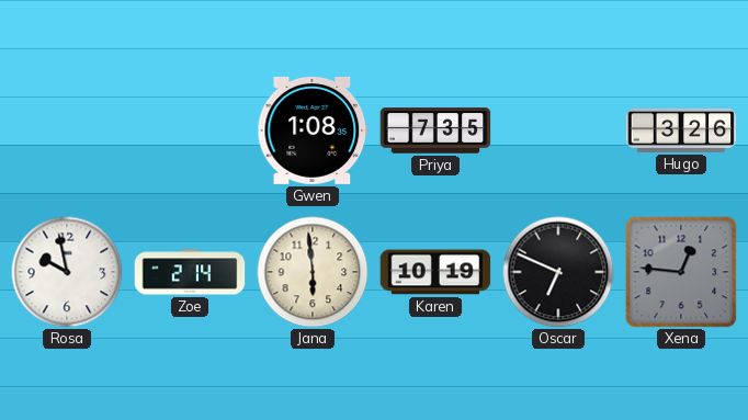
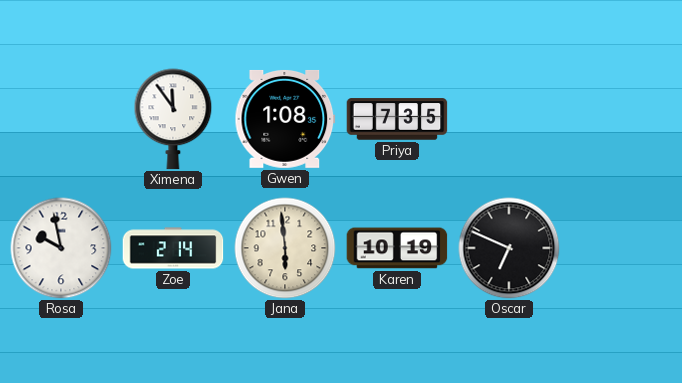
Ximena: none -> 11:54 (173, 119)
Hugo: 3:26 -> none (681, 130)
Xena: 12:46 -> none (681, 272)
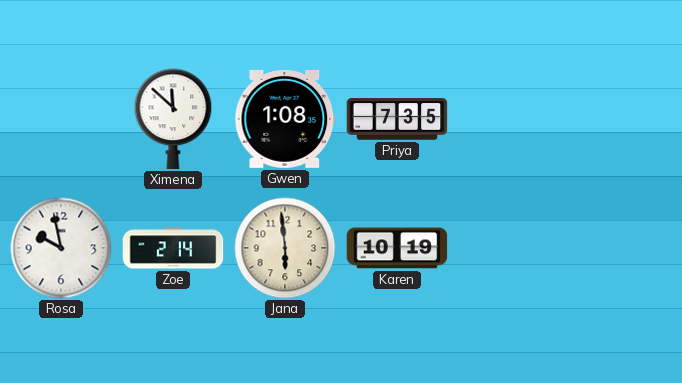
Ximena: 11:54 -> 11:52 (173, 119)
Oscar: 6:49 -> none (509, 248)
